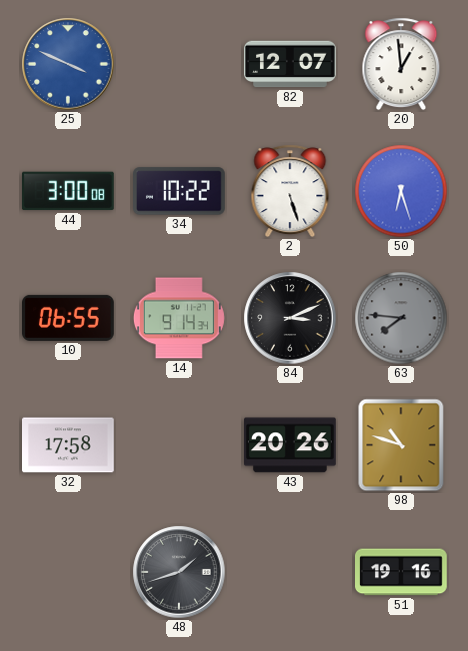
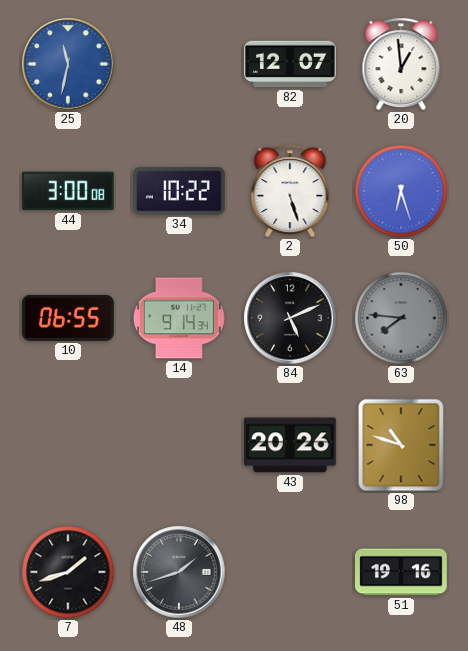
25: 3:49 -> 11:32 (68, 64)
84: 3:11 -> 5:11 (290, 318)
32: 17:58 -> none (69, 445)
7: none -> 1:42 (68, 572)
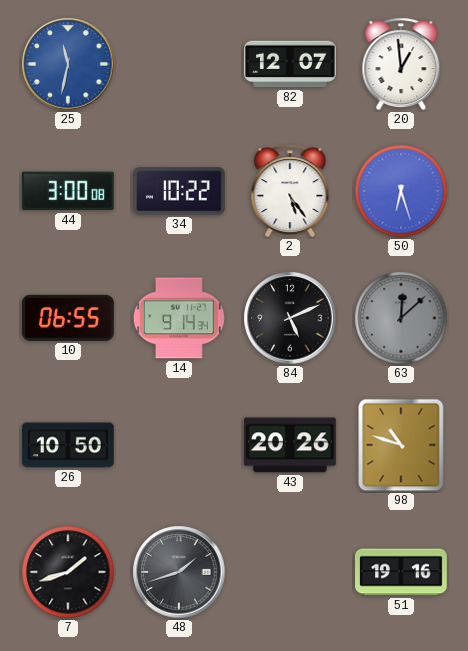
2: 5:27 -> 5:24 (290, 191)
63: 7:46 -> 12:08 (401, 318)
26: none -> 10:50 (69, 445)
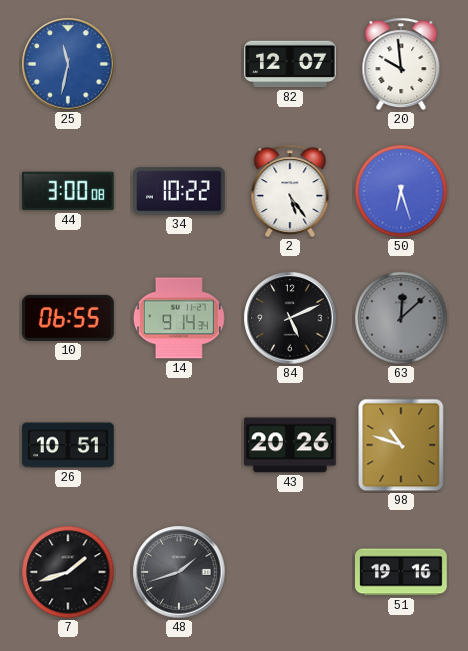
20: 12:59 -> 9:59 (401, 64)
26: 10:50 -> 10:51 (69, 445)
